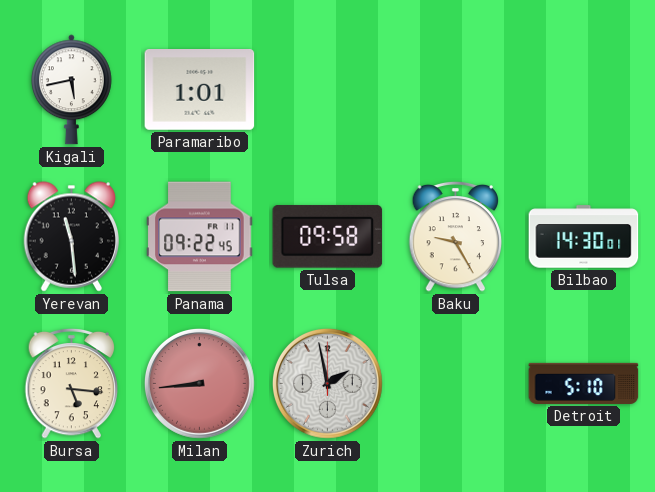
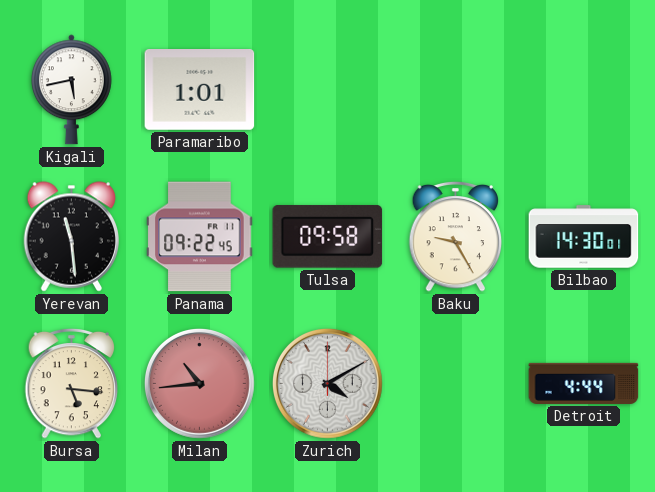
Milan: 8:44 -> 10:44 (199, 383)
Zurich: 1:58 -> 4:10 (327, 383)
Detroit: 5:10 -> 4:44 (584, 383)
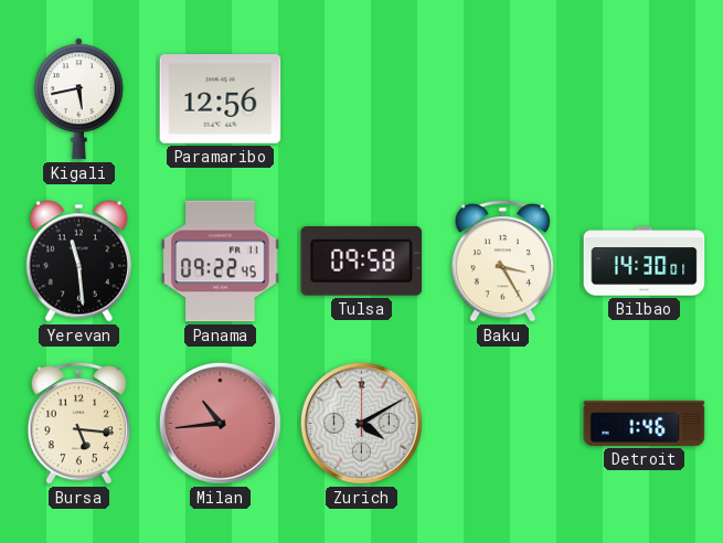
Paramaribo: 1:01 -> 12:56 (221, 99)
Baku: 9:25 -> 3:25 (503, 260)
Detroit: 4:44 -> 1:46 (645, 423)
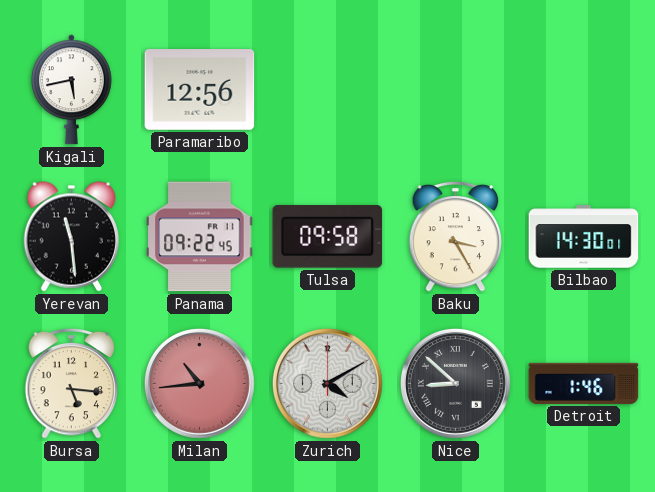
Nice: none -> 8:52 (455, 383)
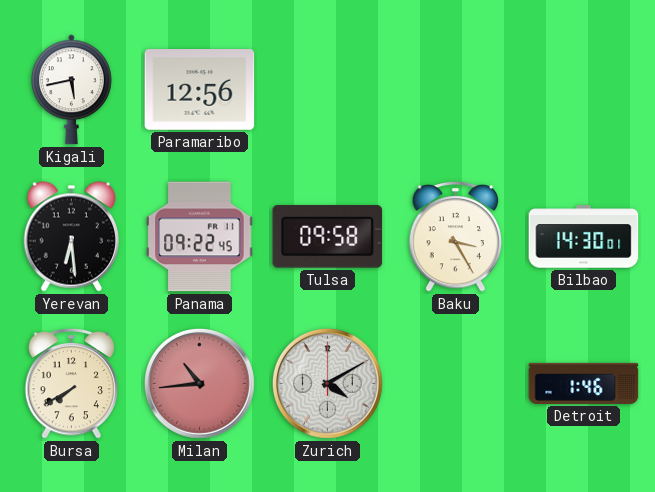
Yerevan: 11:29 -> 6:29 (71, 237)
Bursa: 5:16 -> 7:40 (72, 383)
Nice: 8:52 -> none (455, 383)
